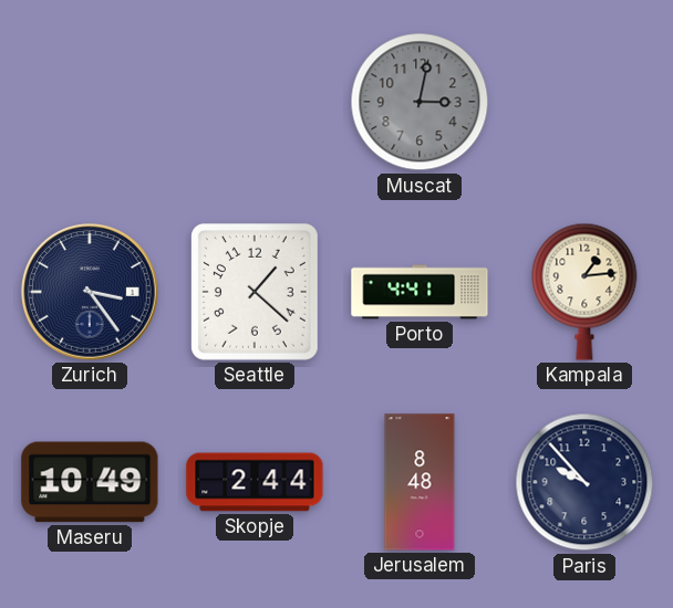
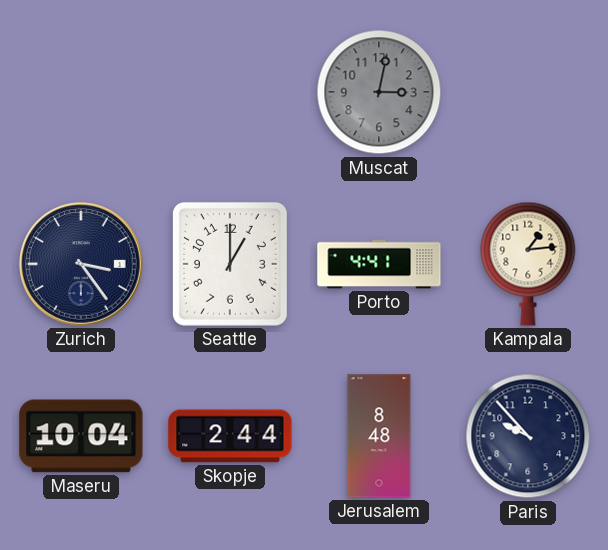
Seattle: 1:22 -> 1:00 (230, 264)
Maseru: 10:49 -> 10:04 (81, 436)
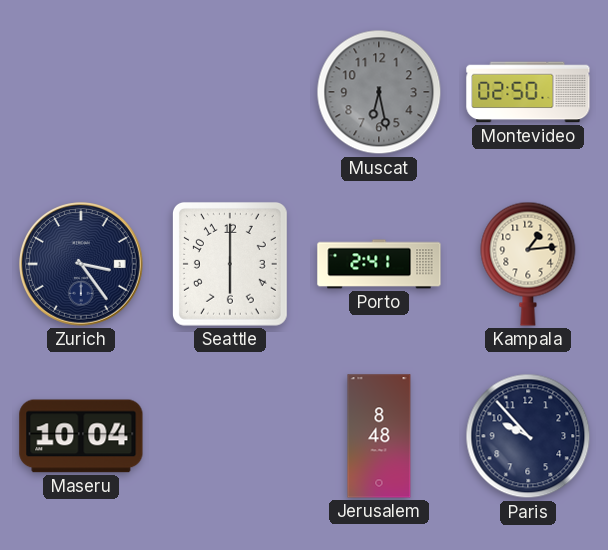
Muscat: 3:02 -> 6:28 (379, 92)
Montevideo: none -> 02:50 (528, 92)
Seattle: 1:00 -> 6:00 (230, 264)
Porto: 4:41 -> 2:41 (379, 264)
Skopje: 2:44 -> none (230, 436)
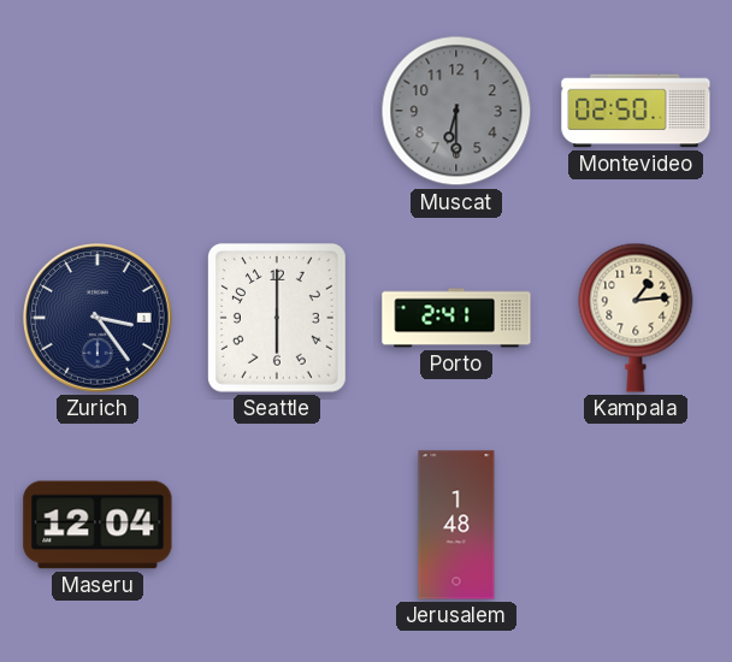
Muscat: 6:28 -> 6:30 (456, 111)
Maseru: 10:04 -> 12:04 (98, 525)
Jerusalem: 8:48 -> 1:48 (456, 525)
Paris: 9:53 -> none (528, 436)
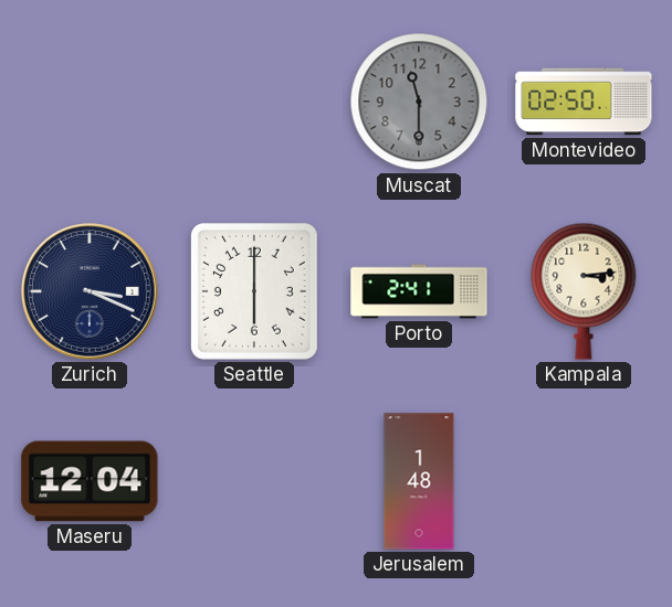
Muscat: 6:30 -> 11:30 (419, 102)
Zurich: 3:24 -> 3:19 (91, 292)
Kampala: 1:14 -> 3:14 (584, 291)
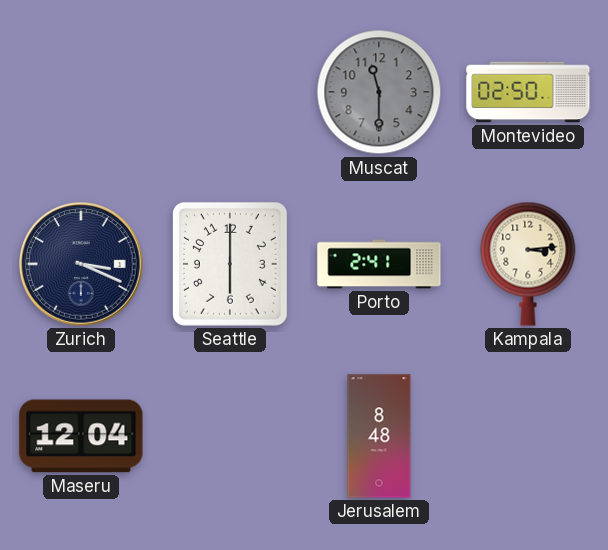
Jerusalem: 1:48 -> 8:48 (379, 436)
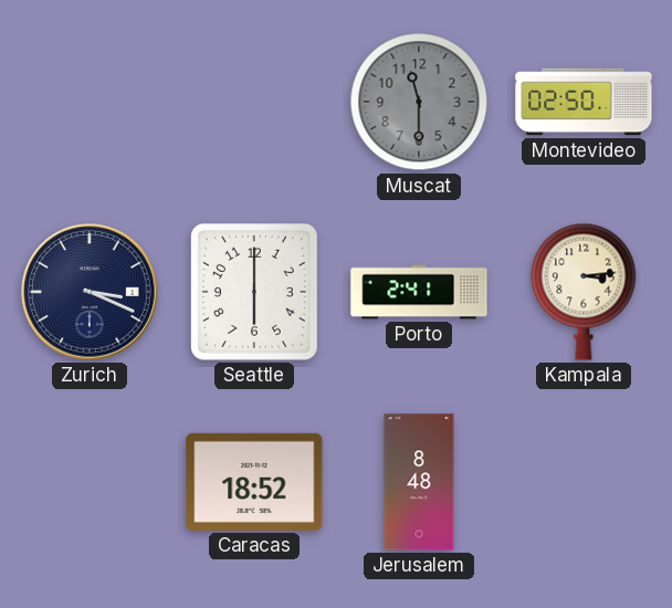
Maseru: 12:04 -> none (81, 436)
Caracas: none -> 18:52 (254, 482)
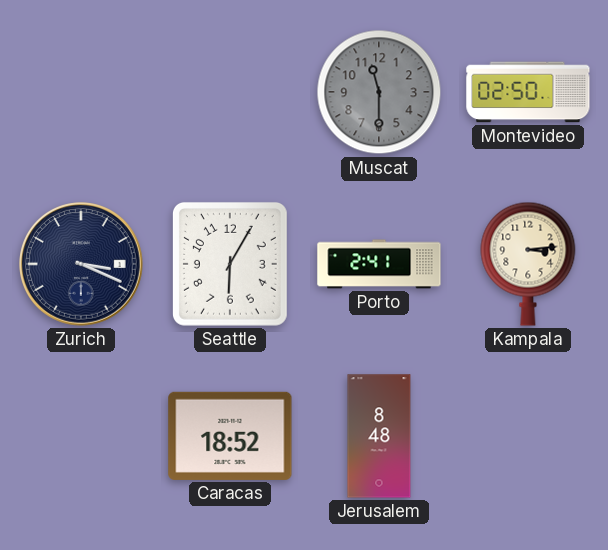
Seattle: 6:00 -> 6:05 (230, 264)
